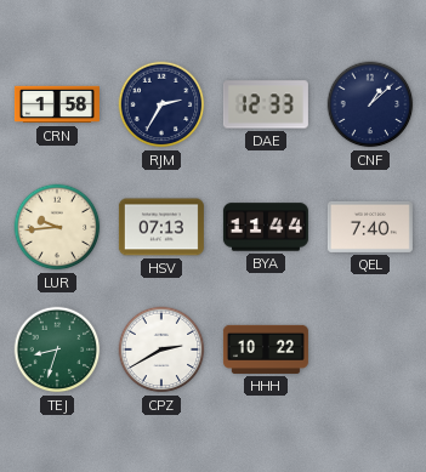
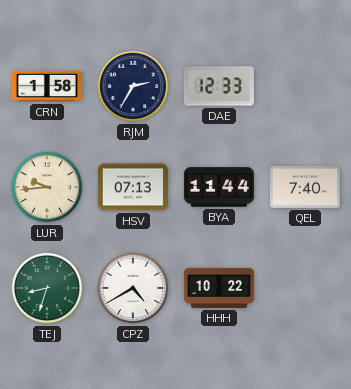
CNF: 1:08 -> none (370, 104)
CPZ: 2:40 -> 4:40 (133, 288)
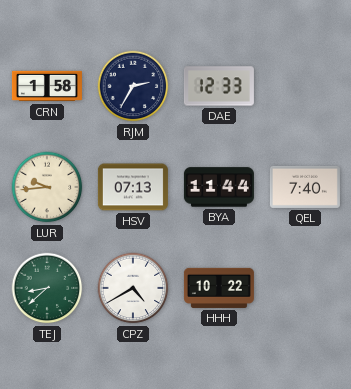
TEJ: 8:33 -> 8:38 (47, 288)
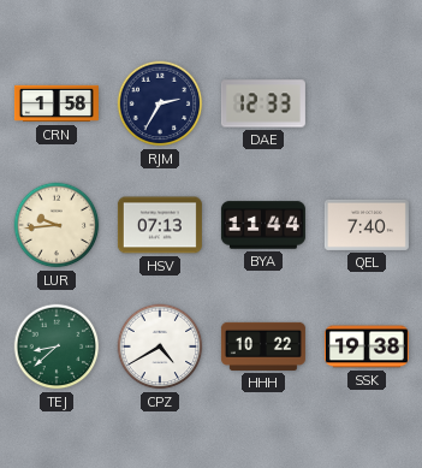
SSK: none -> 19:38 (367, 346)
